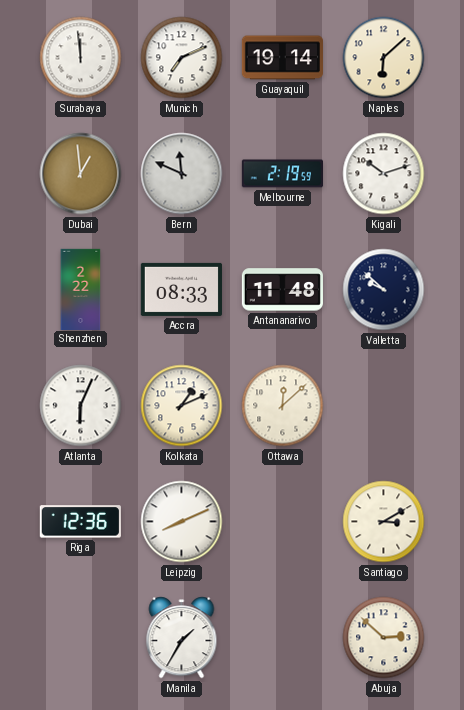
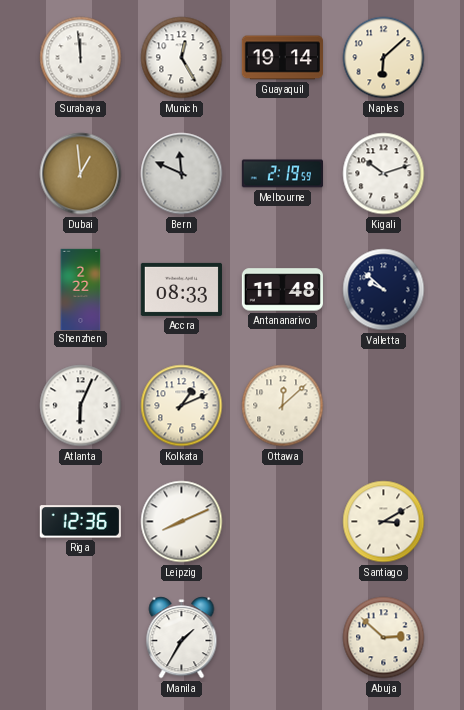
Munich: 7:11 -> 12:25 (182, 58)
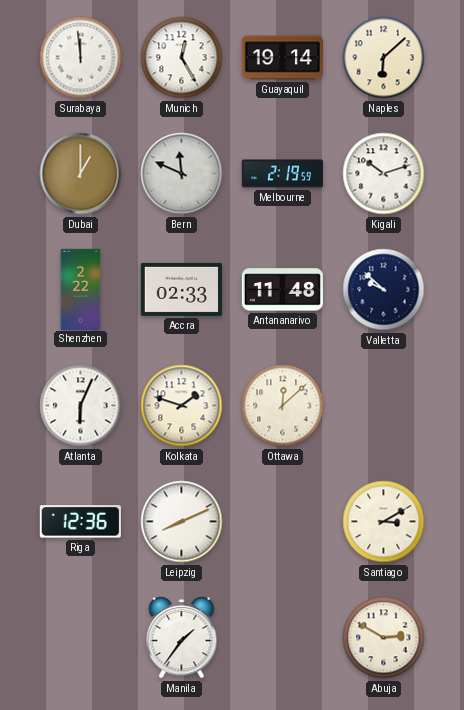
Dubai: 12:59 -> 1:00 (81, 174)
Accra: 08:33 -> 02:33 (181, 289)
Kolkata: 1:11 -> 1:48 (182, 406)
Manila: 1:35 -> 1:36 (182, 638)
Abuja: 2:52 -> 2:50 (384, 638)
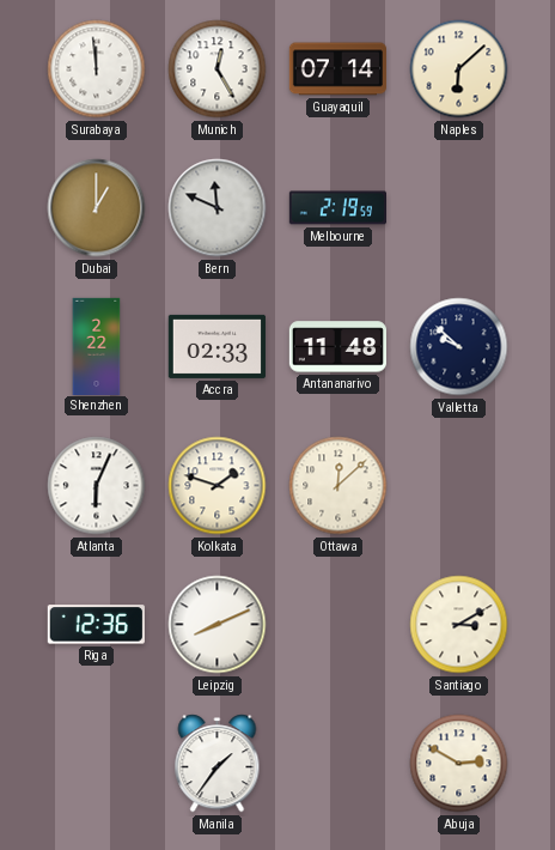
Guayaquil: 19:14 -> 07:14 (337, 69)
Kigali: 10:12 -> none (384, 174)
